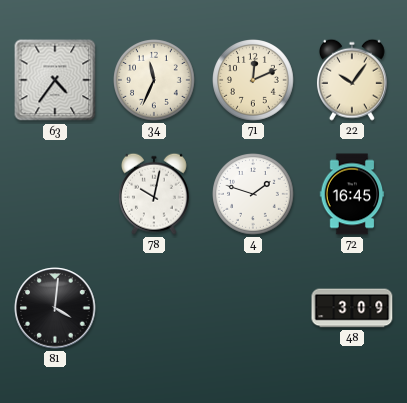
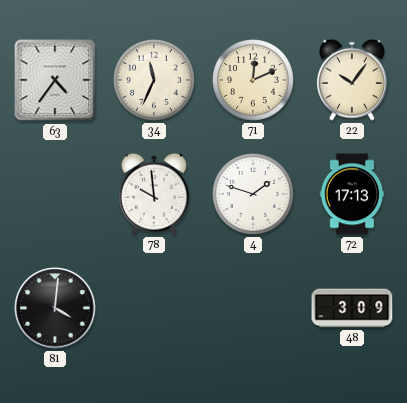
78: 10:02 -> 9:59 (154, 194)
72: 16:45 -> 17:13 (352, 194)
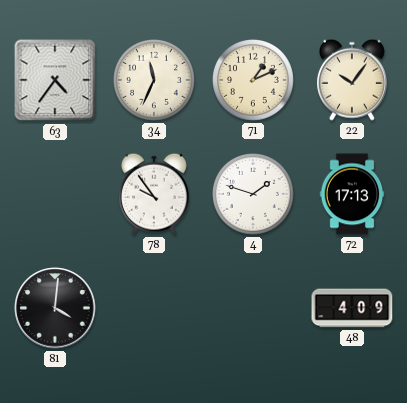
71: 12:11 -> 1:11 (254, 81)
78: 9:59 -> 9:54 (154, 194)
48: 3:09 -> 4:09 (352, 308)
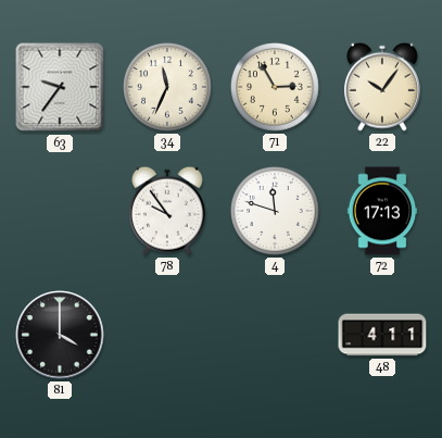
63: 4:36 -> 9:36 (60, 87)
71: 1:11 -> 2:55 (276, 88)
4: 1:48 -> 11:48 (276, 212)
81: 4:01 -> 4:00 (60, 335)
48: 4:09 -> 4:11 (382, 335)
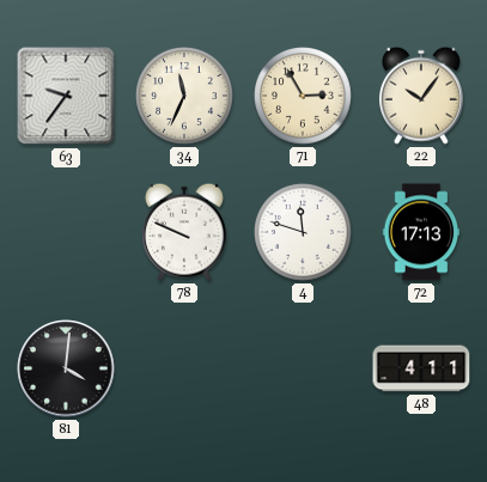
78: 9:54 -> 9:49 (184, 232)
81: 4:00 -> 4:01 (66, 368)
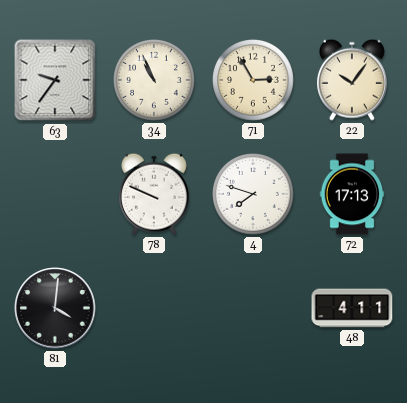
34: 11:34 -> 10:56 (155, 81)
4: 11:48 -> 7:48 (254, 195)
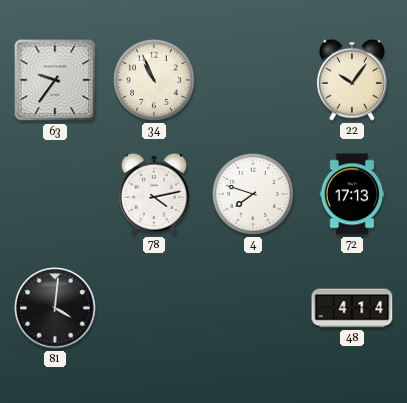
71: 2:55 -> none (254, 81)
78: 9:49 -> 4:13 (154, 194)
48: 4:11 -> 4:14 (352, 308)
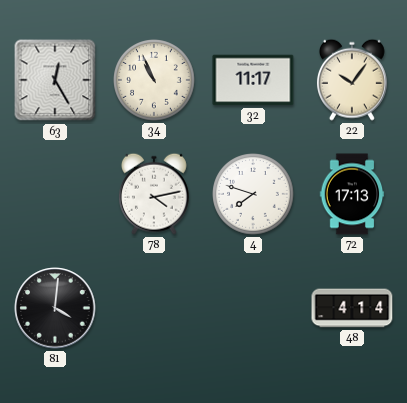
63: 9:36 -> 12:25 (55, 80)
32: none -> 11:17 (253, 80)
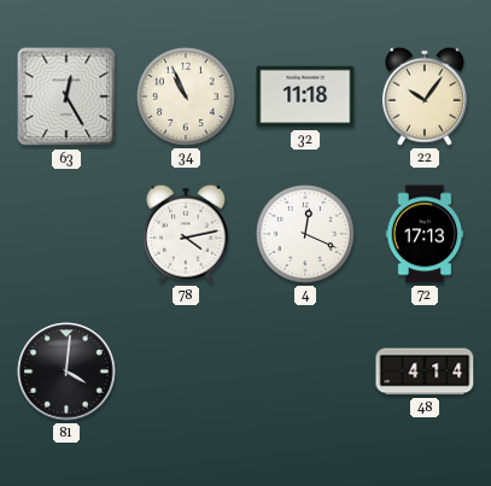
32: 11:17 -> 11:18 (305, 96)
4: 7:48 -> 12:19 (306, 235)
